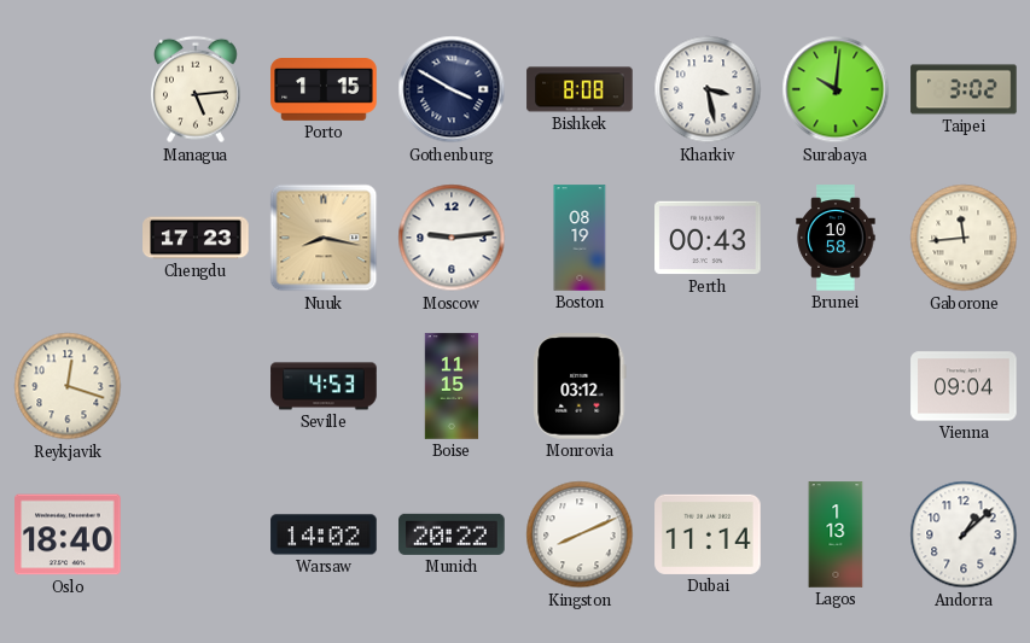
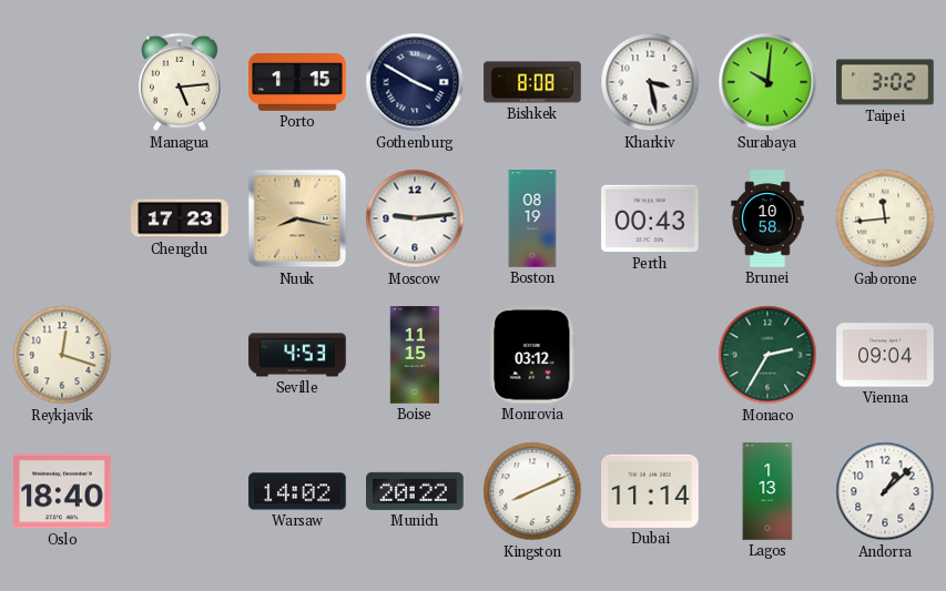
Monaco: none -> 2:35 (767, 355)
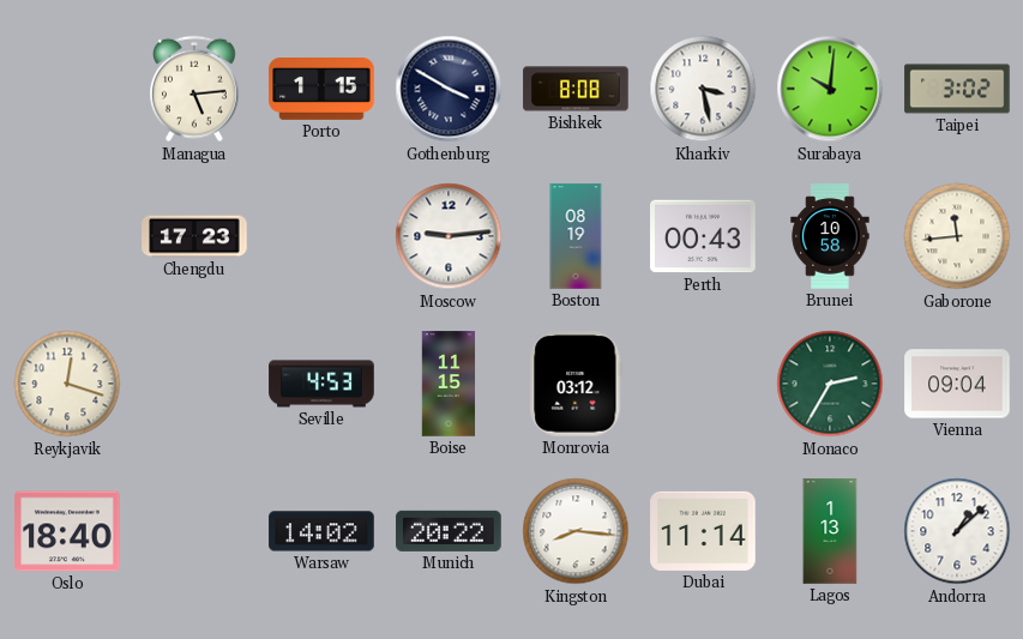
Nuuk: 8:17 -> none (297, 218)
Kingston: 8:11 -> 8:16 (576, 531)
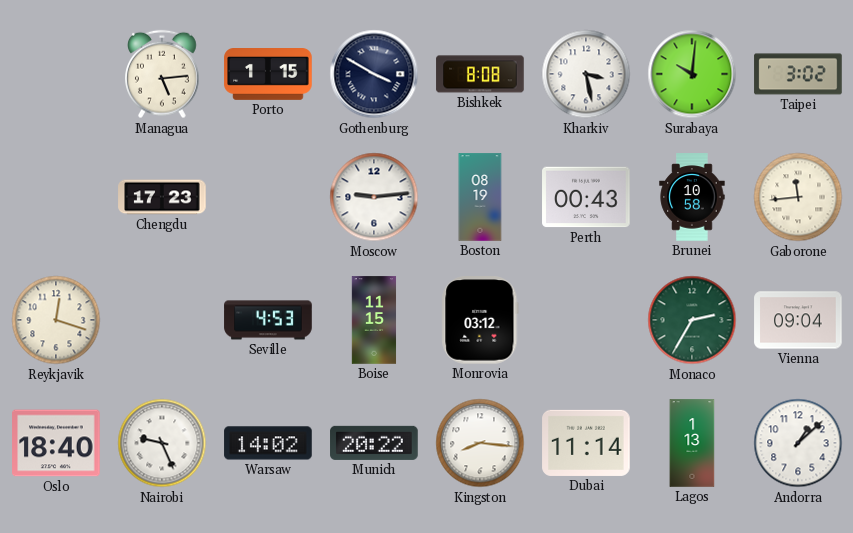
Nairobi: none -> 9:26 (162, 443)
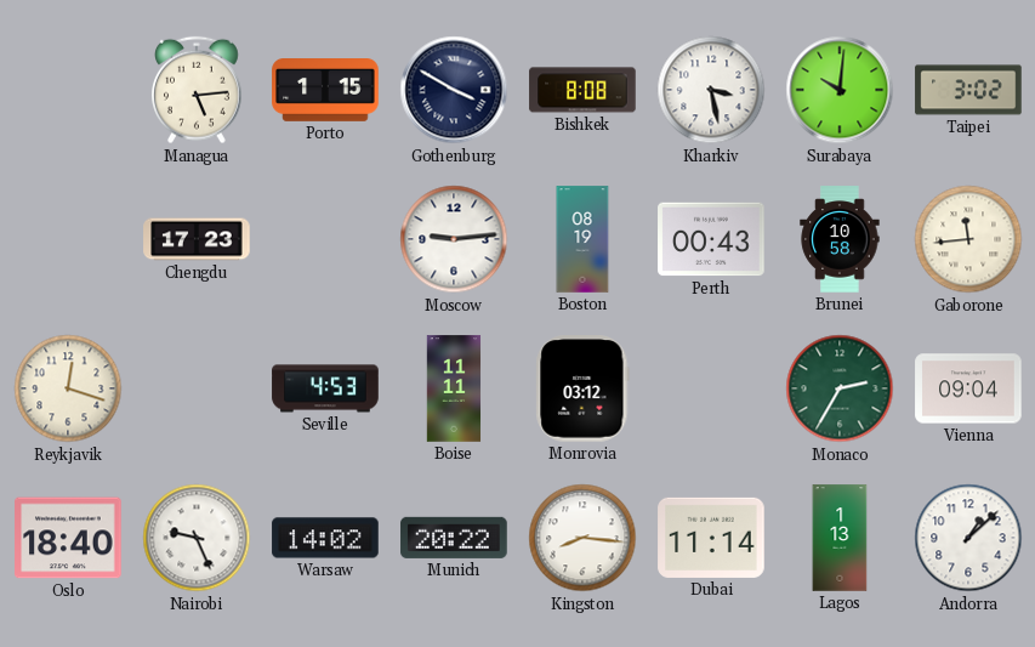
Boise: 11:15 -> 11:11 (454, 388)
